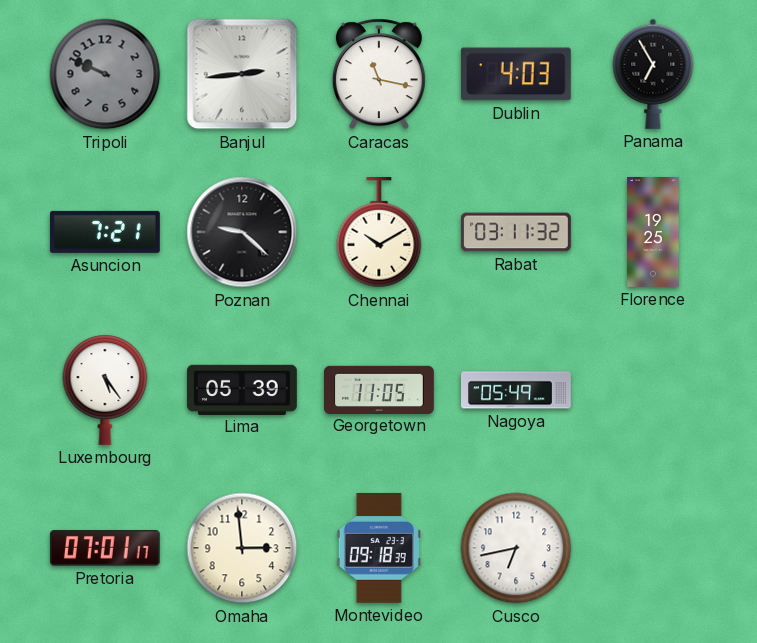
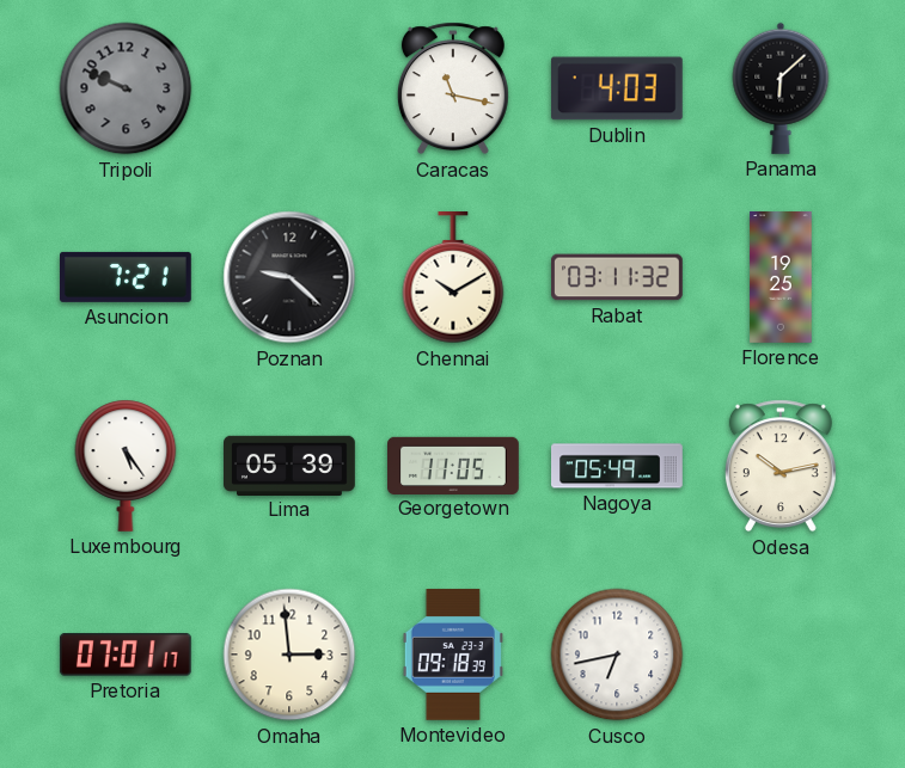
Banjul: 2:44 -> none (242, 74)
Panama: 6:55 -> 6:08 (781, 88)
Odesa: none -> 10:13 (781, 466)
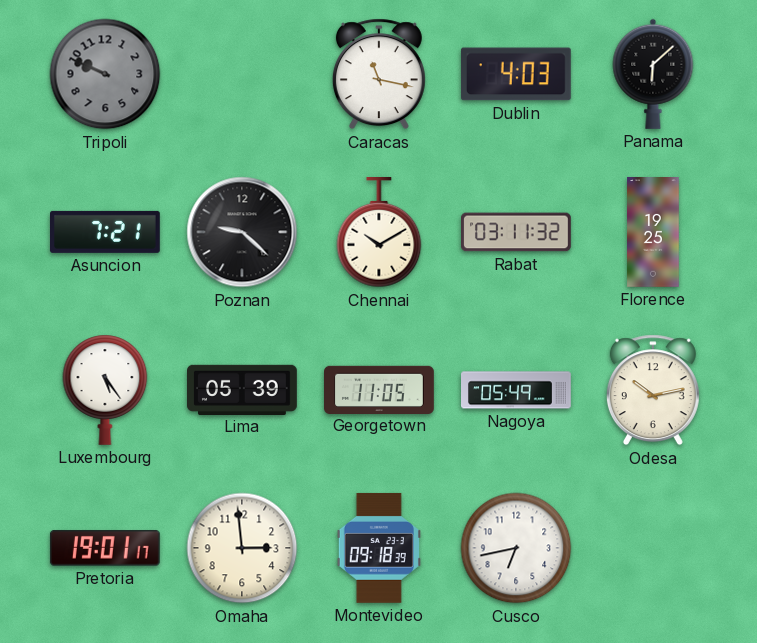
Pretoria: 07:01 -> 19:01 (105, 548)
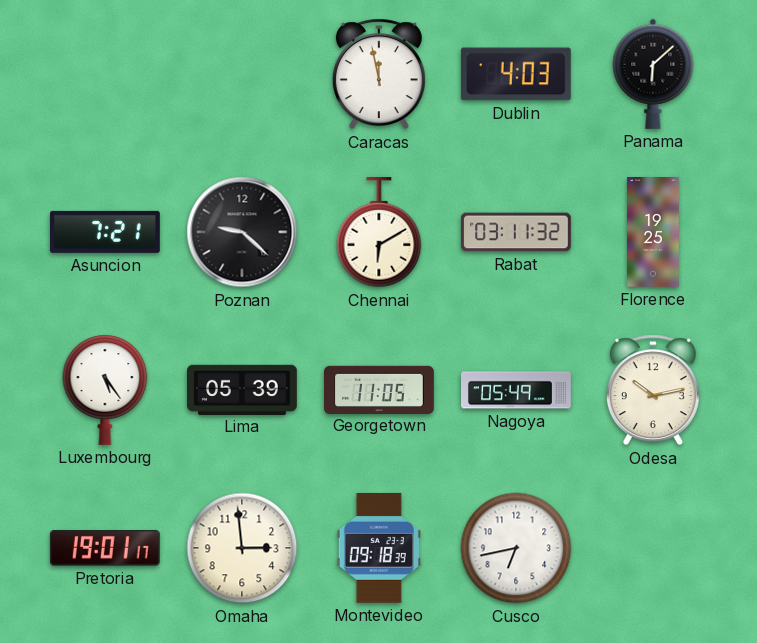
Tripoli: 9:49 -> none (105, 74)
Caracas: 11:17 -> 11:58 (379, 74)
Chennai: 10:10 -> 6:10 (379, 233)
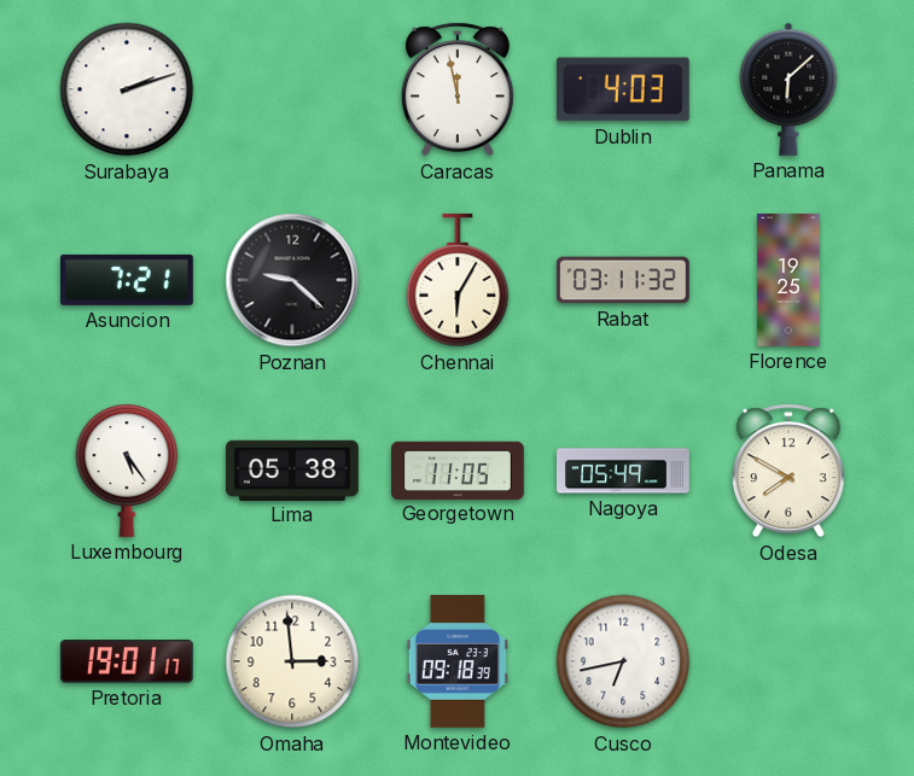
Surabaya: none -> 2:12 (127, 89)
Chennai: 6:10 -> 6:05 (458, 281)
Lima: 05:39 -> 05:38 (293, 469)
Odesa: 10:13 -> 7:50 (788, 471)
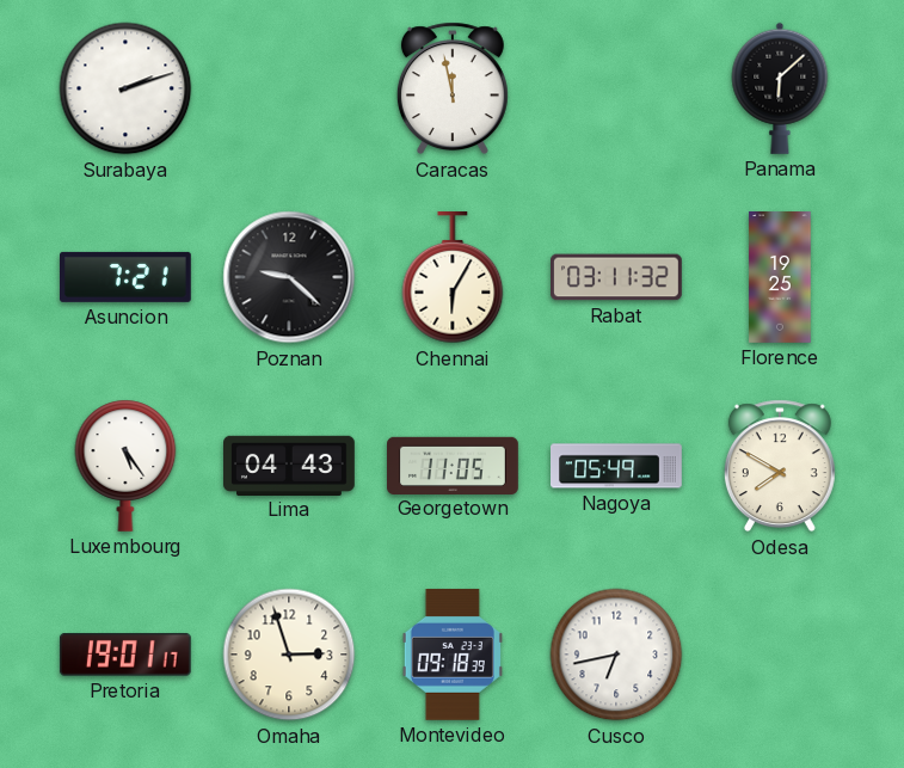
Dublin: 4:03 -> none (623, 89)
Lima: 05:38 -> 04:43 (290, 465)
Omaha: 2:59 -> 2:57 (289, 655)
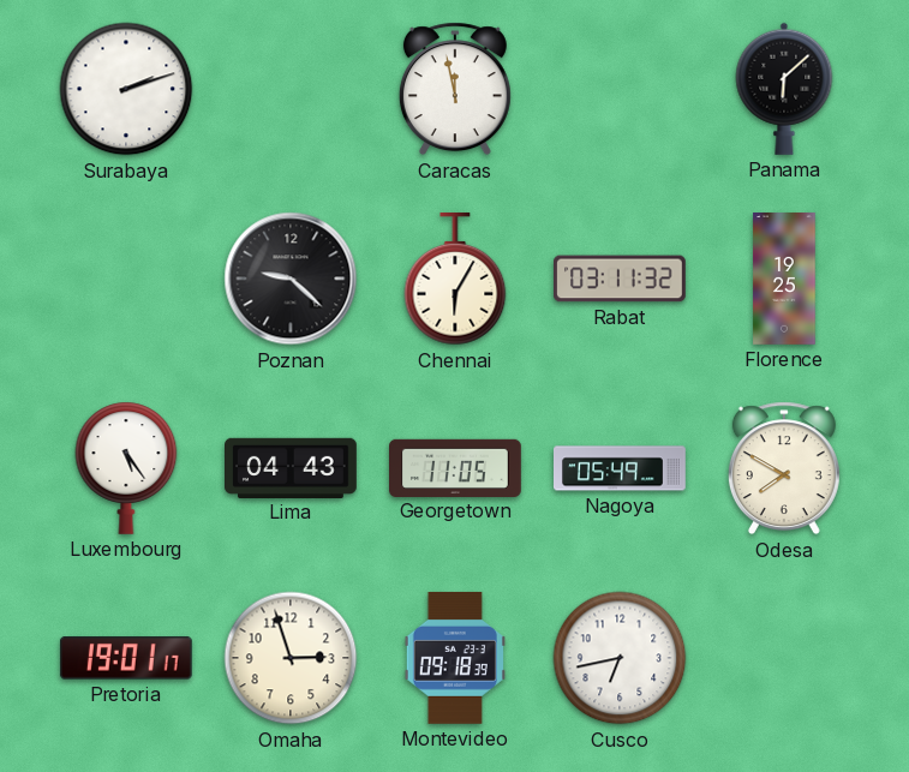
Asuncion: 7:21 -> none (127, 277)
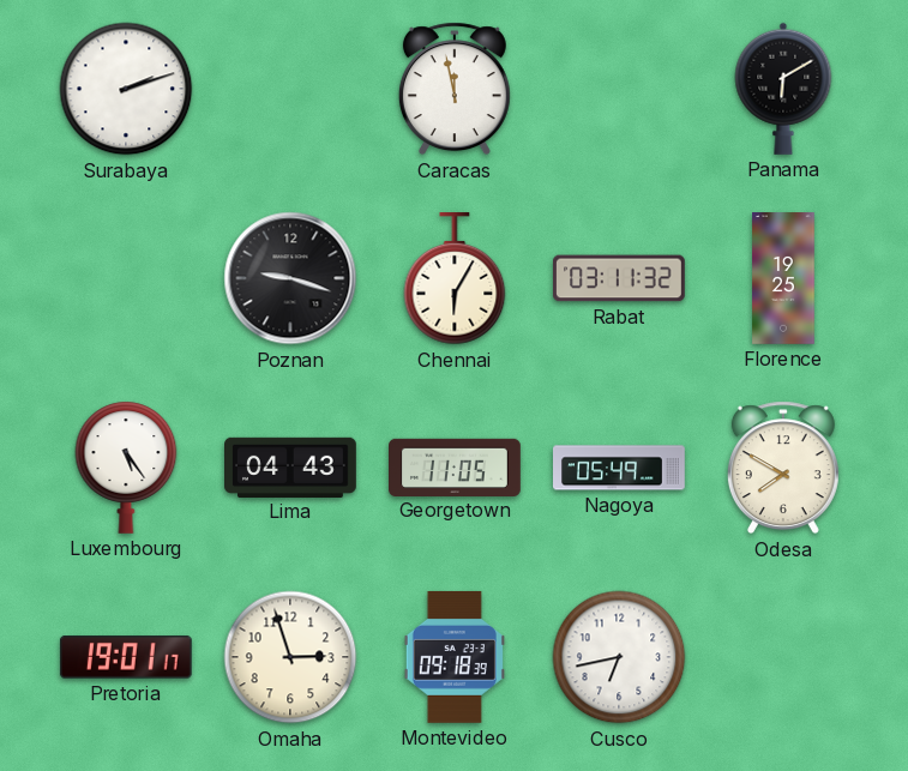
Panama: 6:08 -> 6:10 (783, 89)
Poznan: 9:22 -> 9:18 (290, 278)
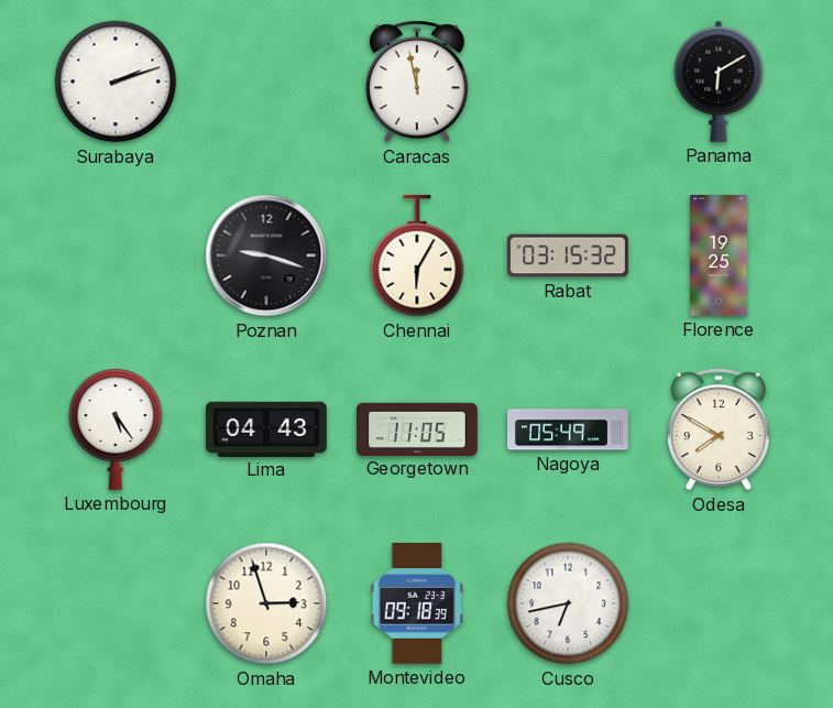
Rabat: 03:11 -> 03:15 (569, 255)
Pretoria: 19:01 -> none (126, 657)
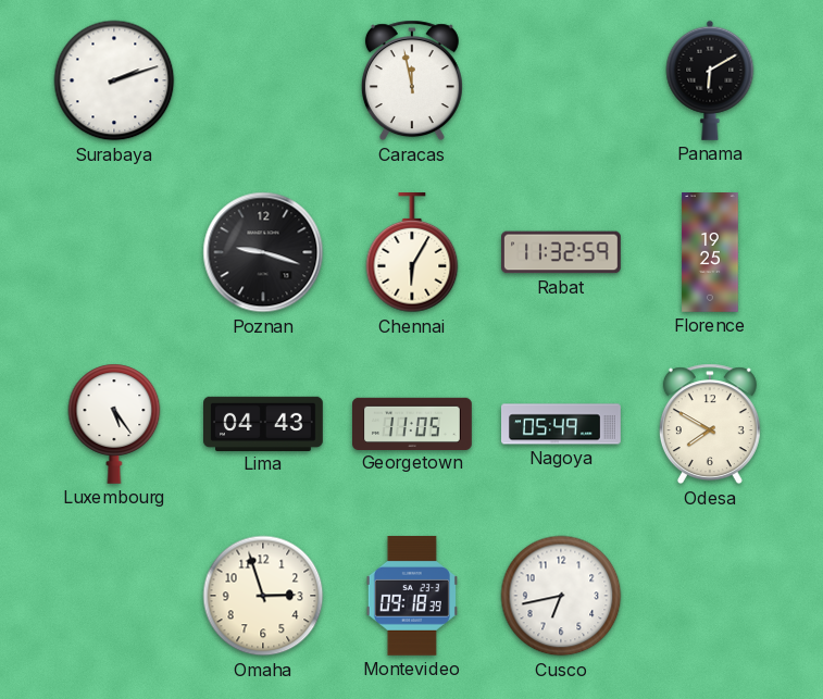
Rabat: 03:15 -> 11:32 (562, 252)
